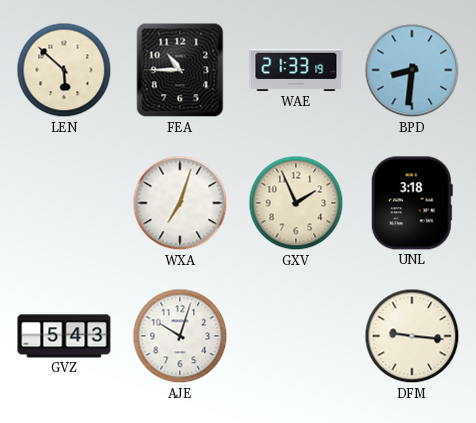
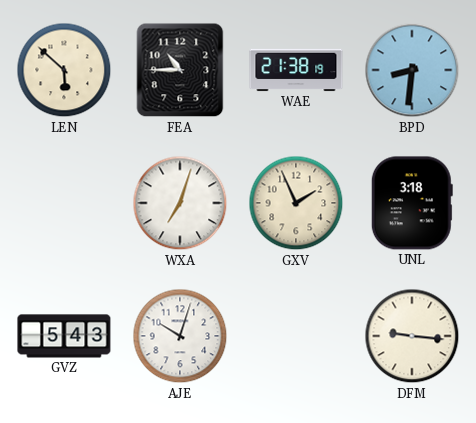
WAE: 21:33 -> 21:38 (296, 70)
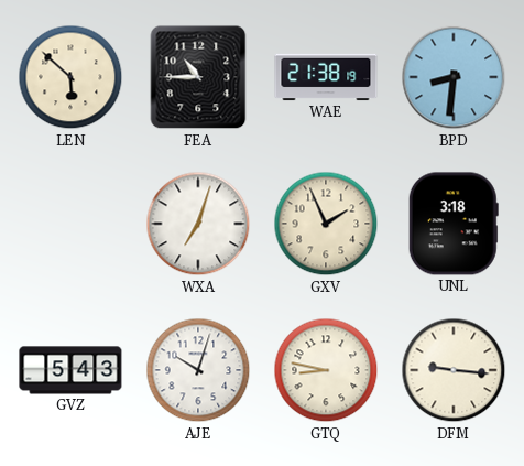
GTQ: none -> 8:47 (326, 370)
